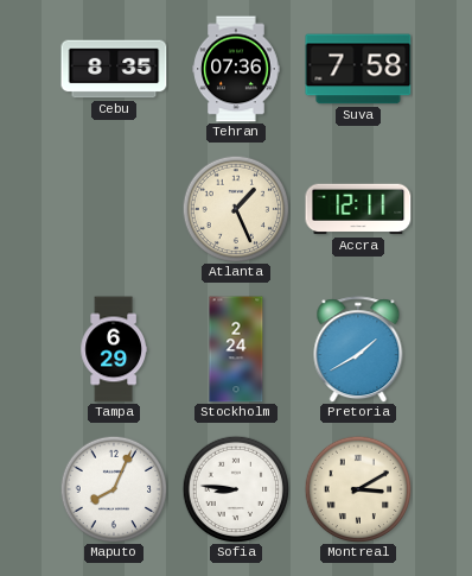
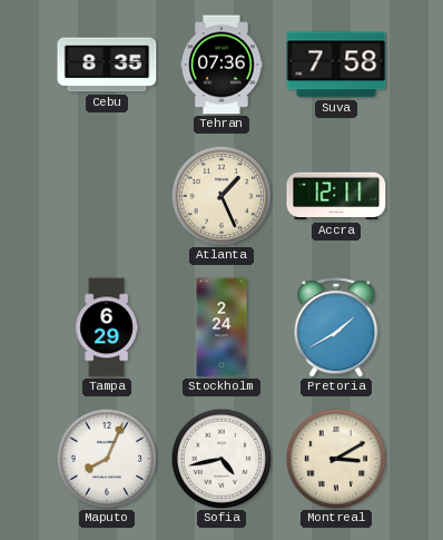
Sofia: 8:46 -> 4:43 (221, 459)
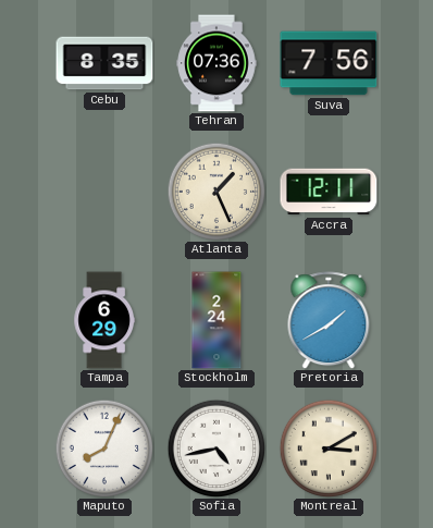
Suva: 7:58 -> 7:56 (329, 63)
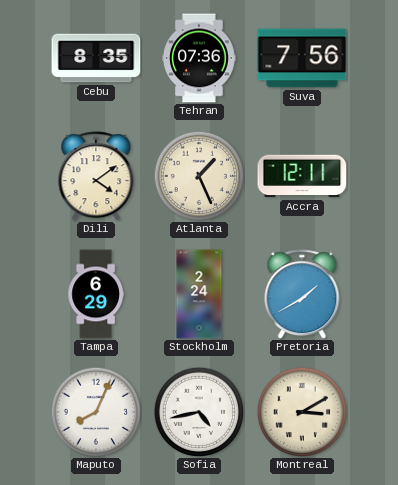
Dili: none -> 4:09 (96, 176)
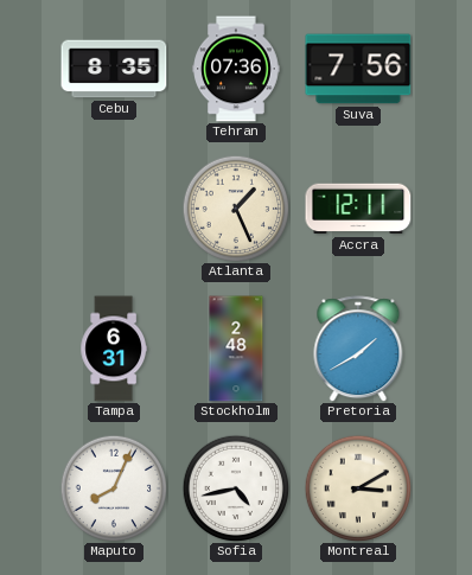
Dili: 4:09 -> none (96, 176)
Tampa: 6:29 -> 6:31 (114, 349)
Stockholm: 2:24 -> 2:48 (236, 349)
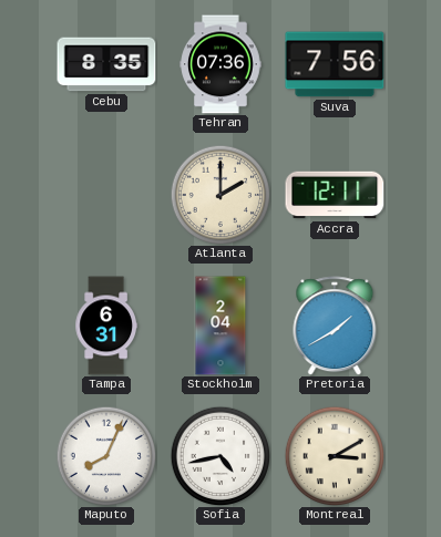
Atlanta: 1:26 -> 2:00 (221, 195)
Stockholm: 2:48 -> 2:04 (221, 326)
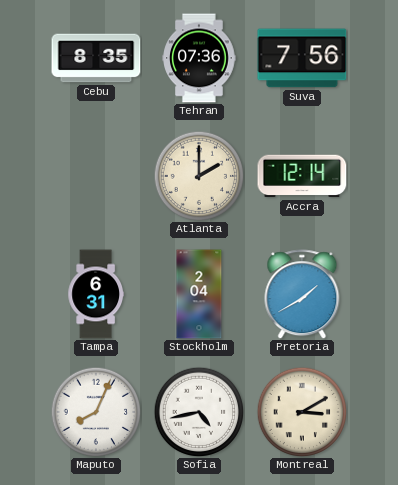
Accra: 12:11 -> 12:14 (302, 176)
